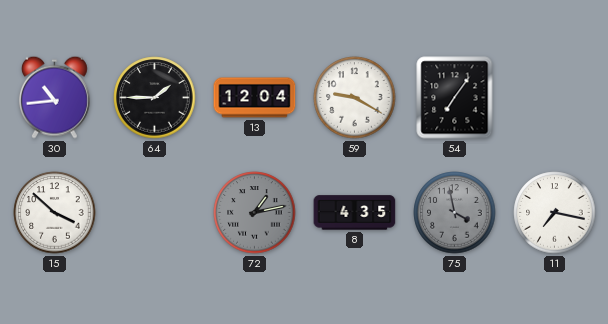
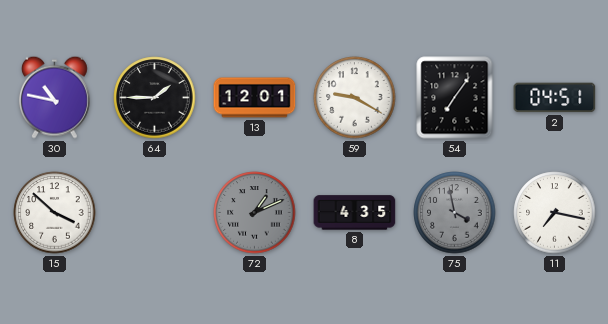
30: 10:44 -> 10:47 (54, 97)
13: 12:04 -> 12:01 (255, 98)
2: none -> 04:51 (555, 98)
72: 1:13 -> 1:11 (255, 213)
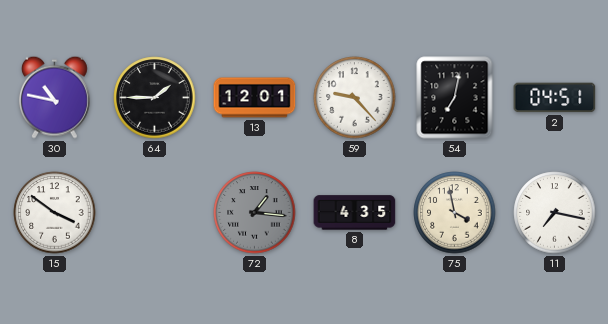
59: 9:20 -> 9:23 (355, 98)
54: 7:06 -> 7:02 (455, 98)
15: 3:52 -> 3:51 (55, 213)
72: 1:11 -> 1:16 (255, 213)
75 dial: grey -> cream (455, 213)
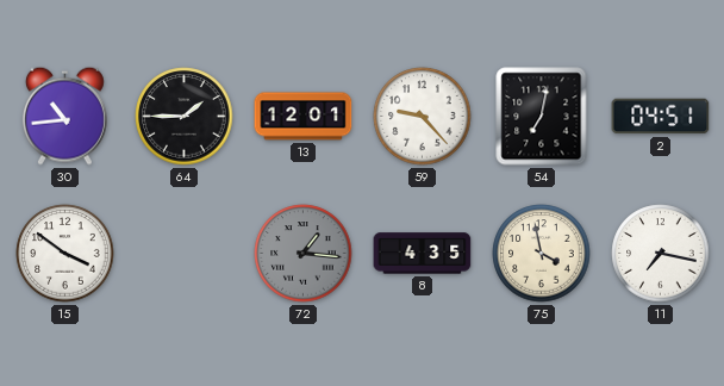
30: 10:47 -> 10:44 (64, 116)
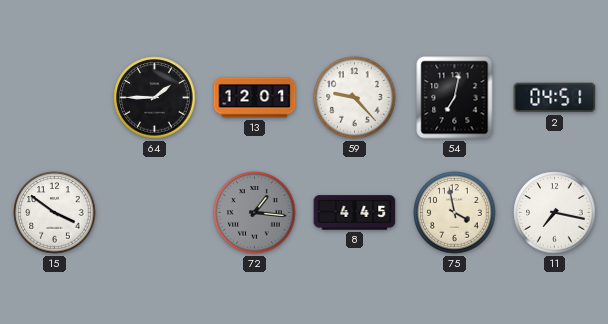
30: 10:44 -> none (64, 116)
8: 4:35 -> 4:45 (355, 213)
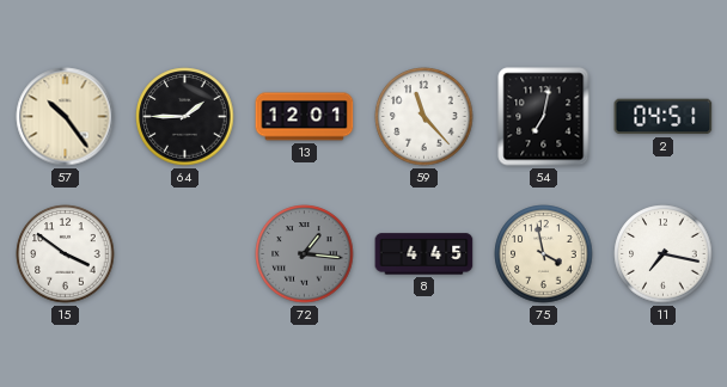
57: none -> 10:24 (66, 117)
59: 9:23 -> 11:23 (424, 117)
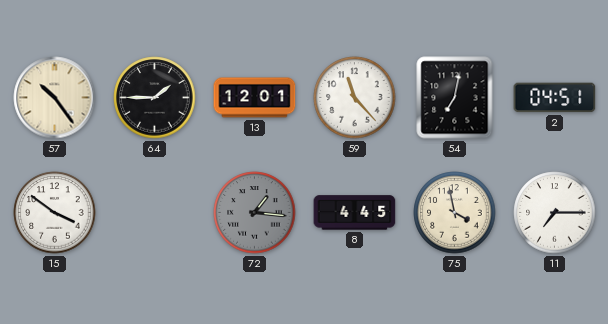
11: 7:17 -> 7:15 (555, 213)
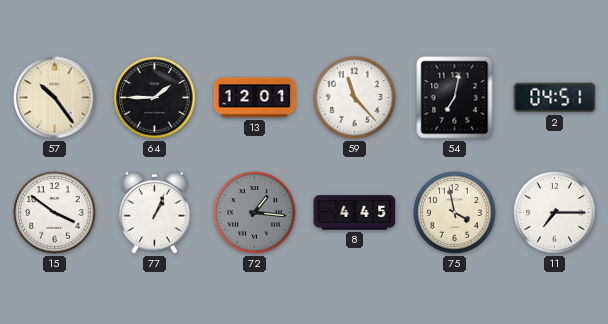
77: none -> 1:04 (154, 212)
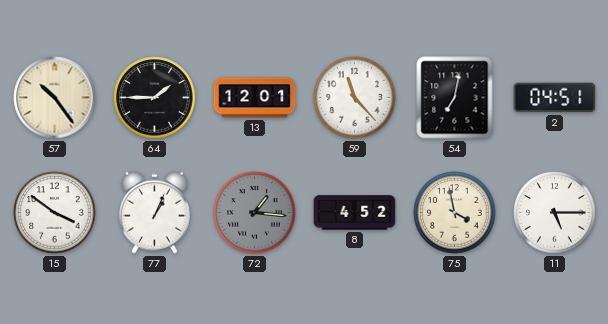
8: 4:45 -> 4:52 (355, 213)
11: 7:15 -> 5:15 (555, 213)
